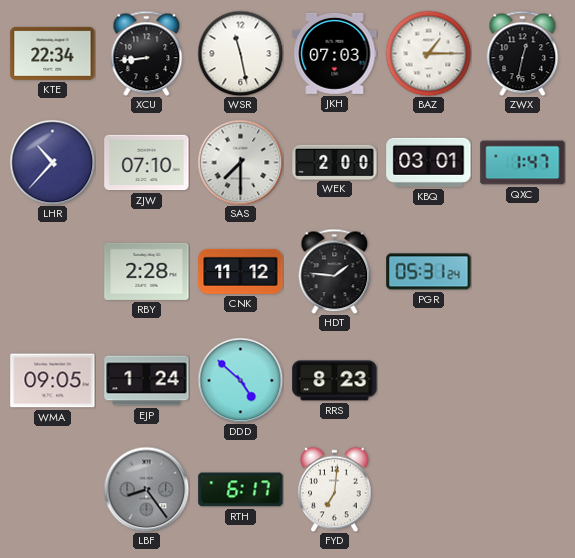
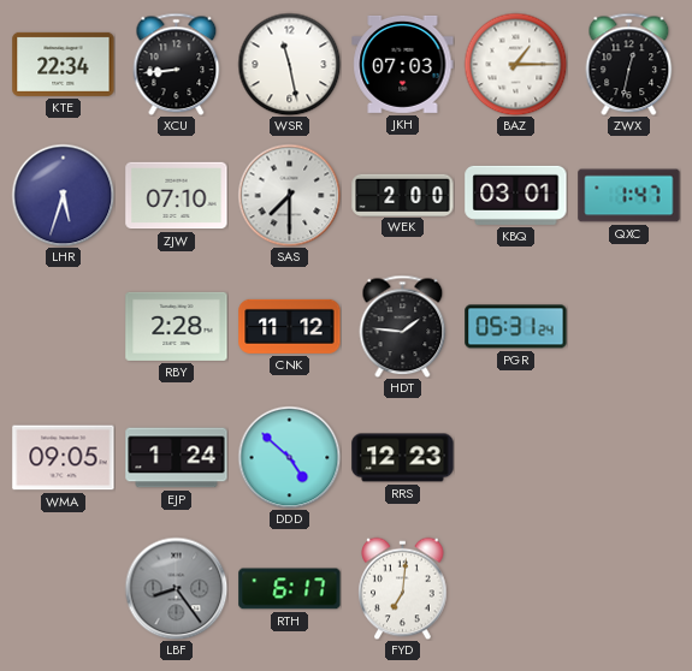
LHR: 10:37 -> 5:33 (63, 195)
RRS: 8:23 -> 12:23 (403, 458)
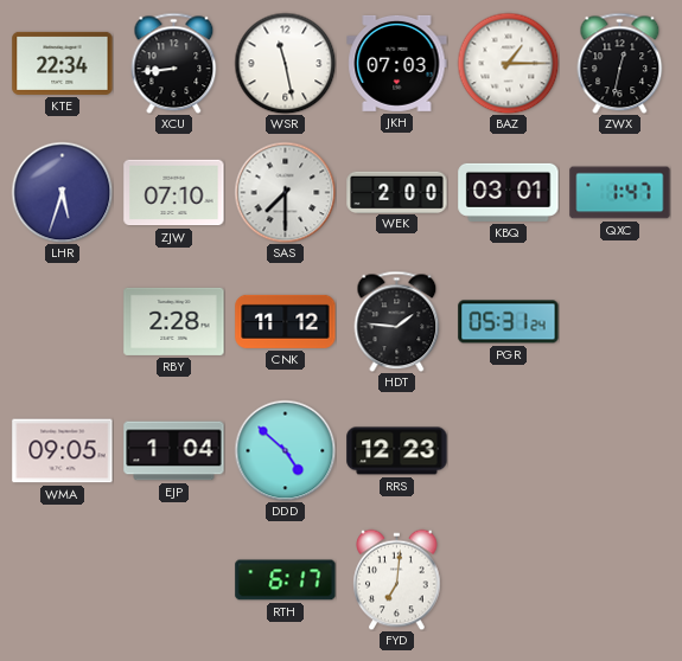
EJP: 1:24 -> 1:04 (174, 451)
LBF: 8:24 -> none (176, 588)
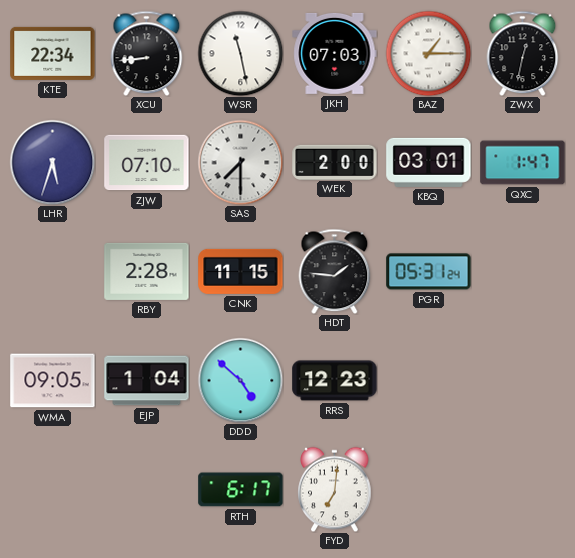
CNK: 11:12 -> 11:15 (241, 271)
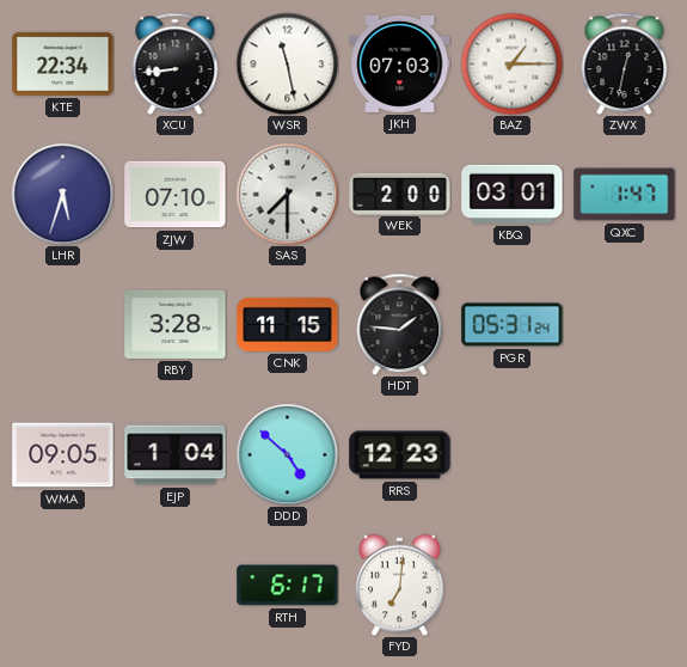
RBY: 2:28 -> 3:28 (176, 324)
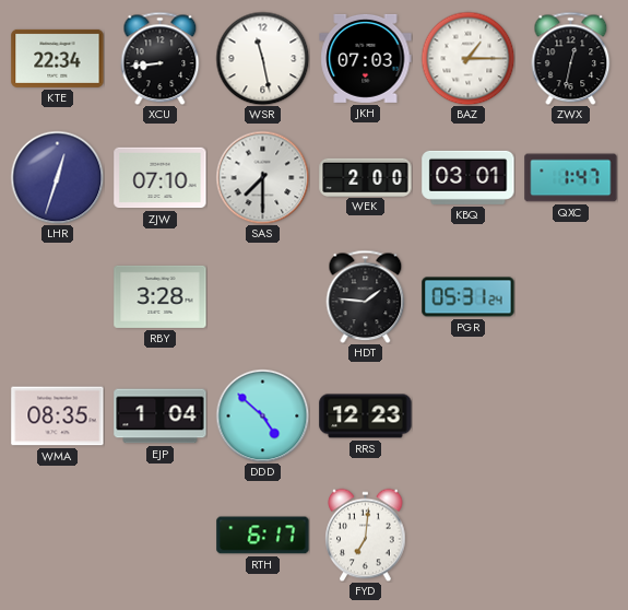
LHR: 5:33 -> 12:33 (57, 177)
CNK: 11:15 -> none (288, 324)
WMA: 09:05 -> 08:35 (58, 417)
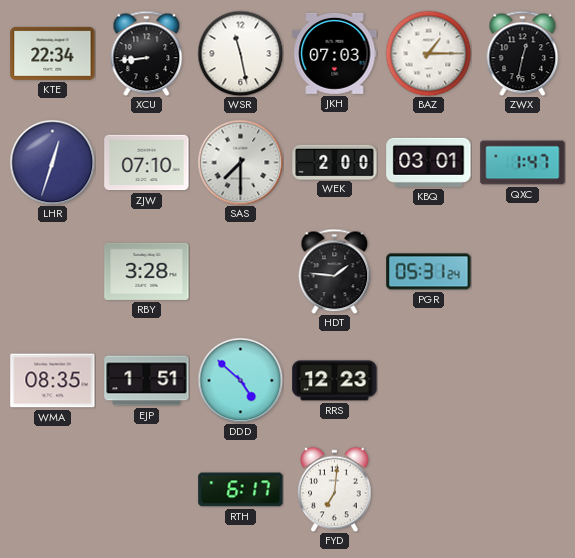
EJP: 1:04 -> 1:51 (147, 381)
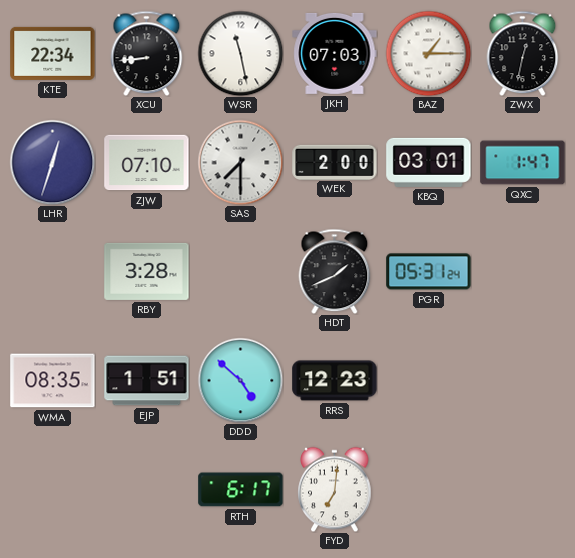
HDT: 1:46 -> 1:41 (335, 271)
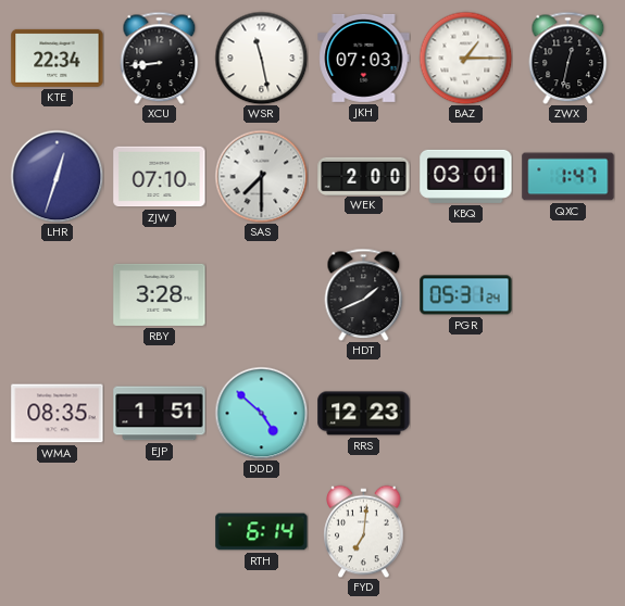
RTH: 6:17 -> 6:14 (262, 532)
